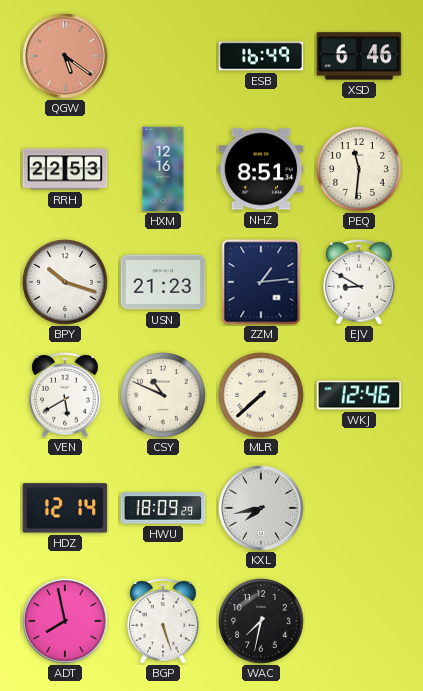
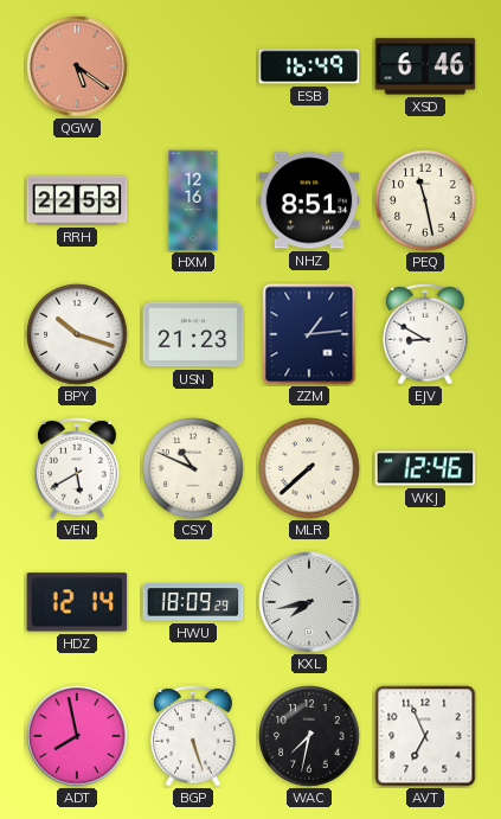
PEQ: 11:31 -> 11:28 (425, 200)
AVT: none -> 6:56 (425, 736)
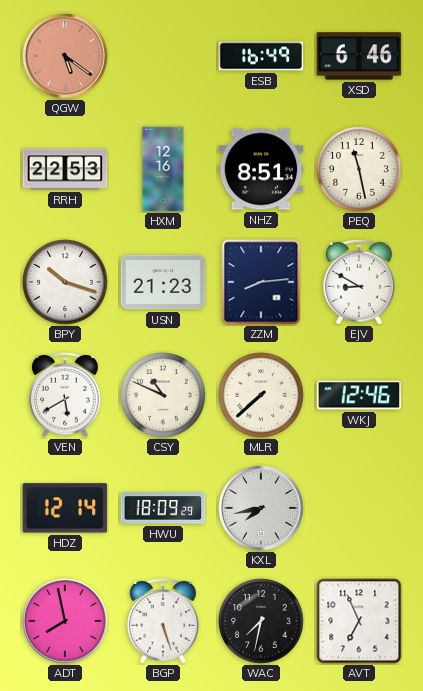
ZZM: 1:14 -> 8:14 (261, 282)
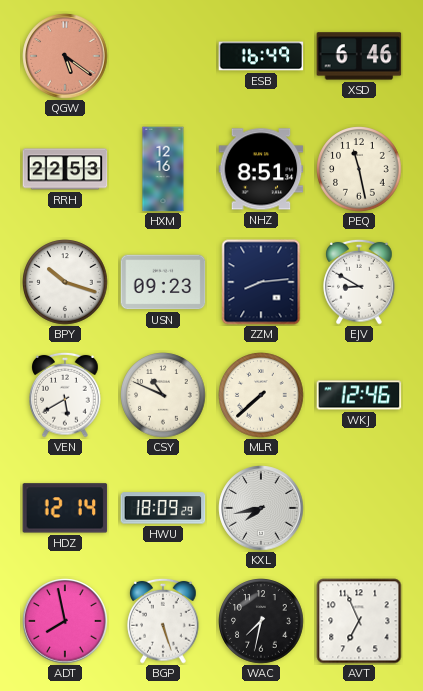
USN: 21:23 -> 09:23 (163, 282)
